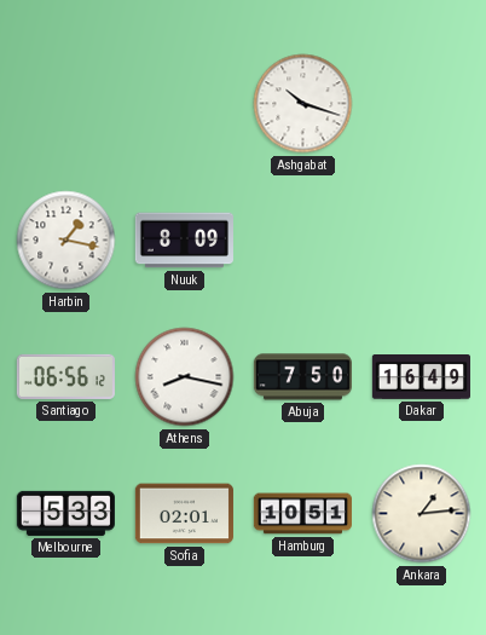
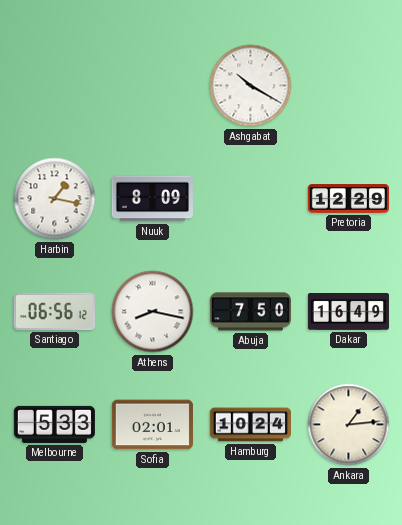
Ashgabat: 10:18 -> 10:20 (251, 86)
Pretoria: none -> 12:29 (348, 199)
Hamburg: 10:51 -> 10:24 (250, 425)
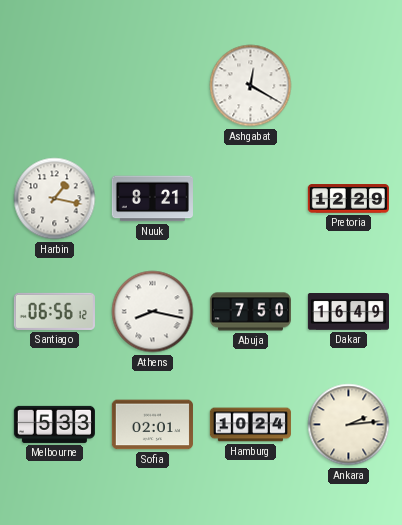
Ashgabat: 10:20 -> 12:20 (251, 86)
Nuuk: 8:09 -> 8:21 (152, 199)
Ankara: 1:14 -> 2:14 (349, 425)
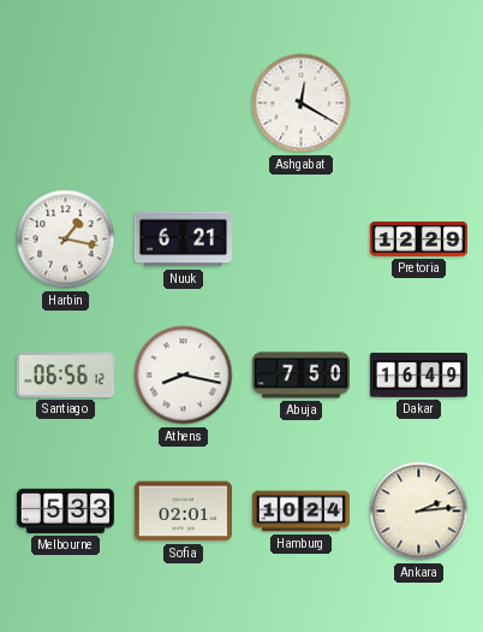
Nuuk: 8:21 -> 6:21 (183, 240)
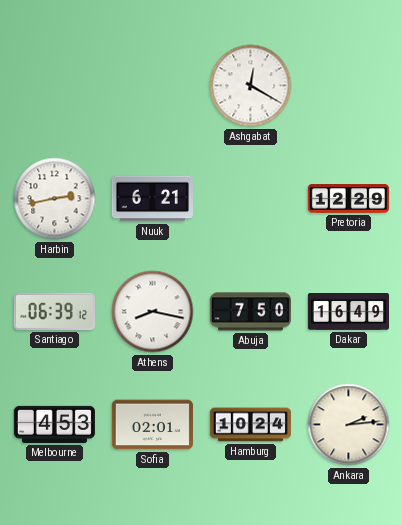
Harbin: 1:17 -> 2:43 (55, 199)
Santiago: 06:56 -> 06:39 (54, 311)
Melbourne: 5:33 -> 4:53 (54, 424)
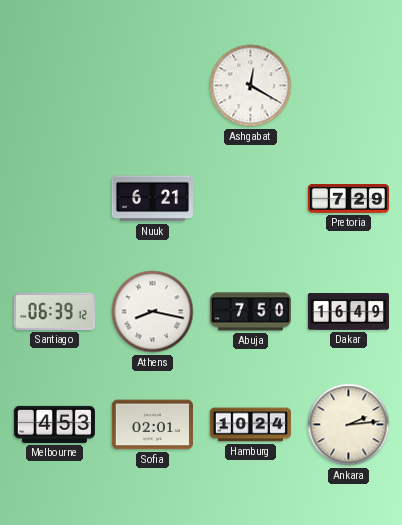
Harbin: 2:43 -> none (55, 199)
Pretoria: 12:29 -> 7:29 (348, 199)
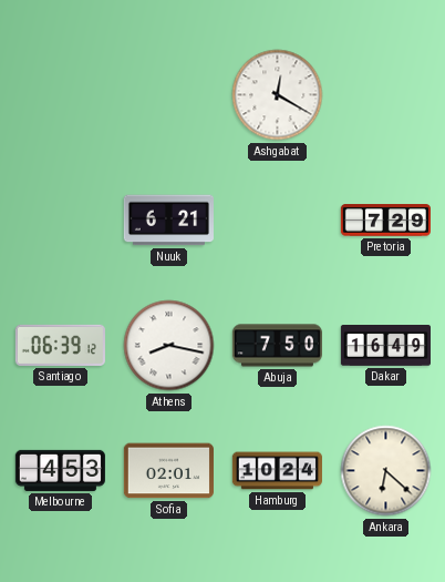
Ankara: 2:14 -> 6:22 (386, 471)
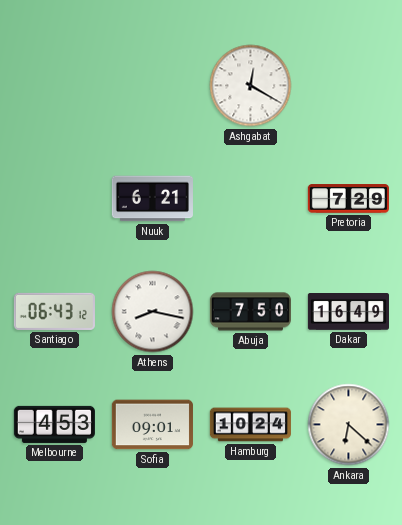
Santiago: 06:39 -> 06:43 (54, 311)
Sofia: 02:01 -> 09:01 (152, 425)
